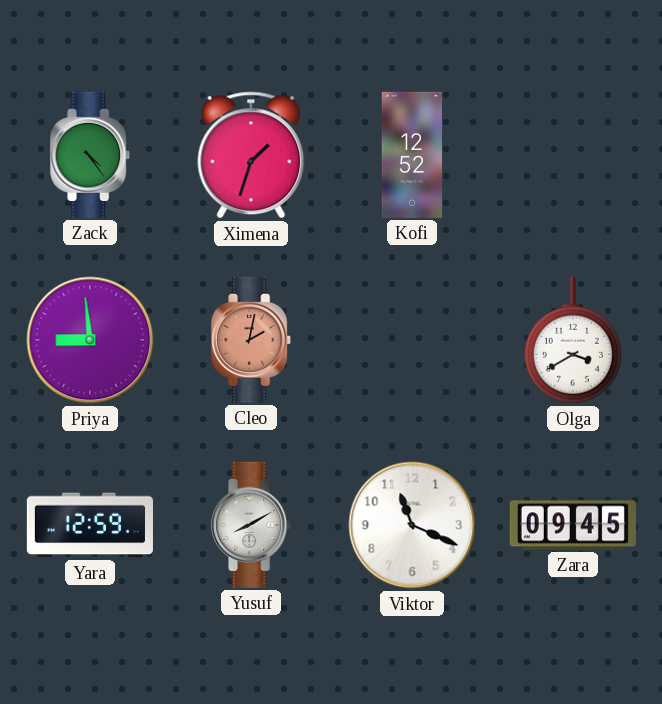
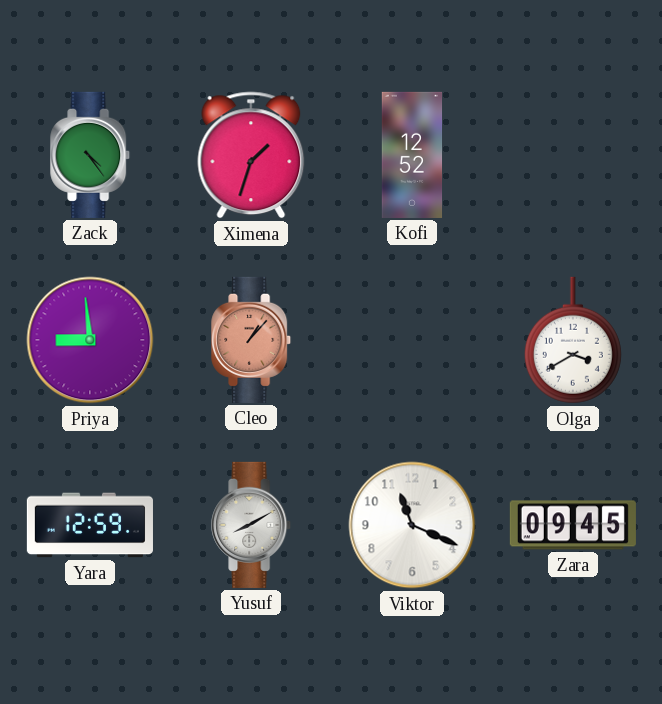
Cleo: 2:02 -> 1:07 (252, 340)
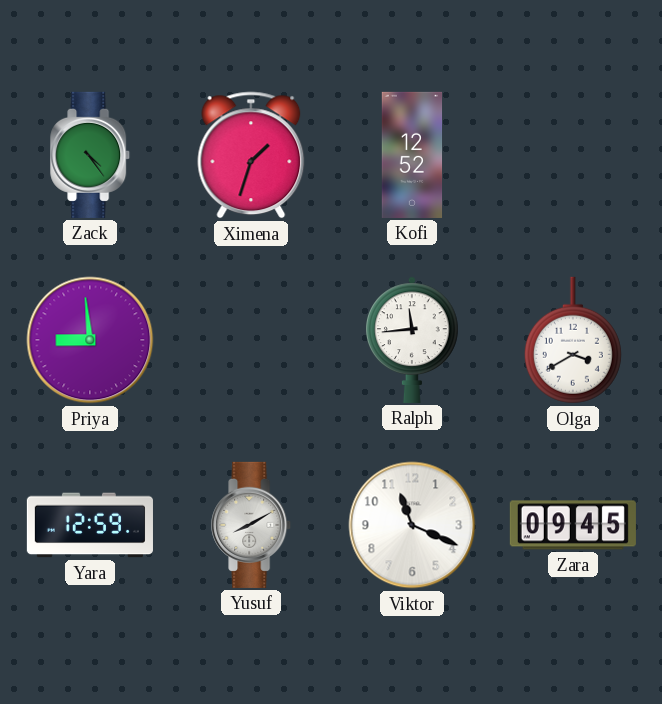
Cleo: 1:07 -> none (252, 340)
Ralph: none -> 11:44 (412, 340)
